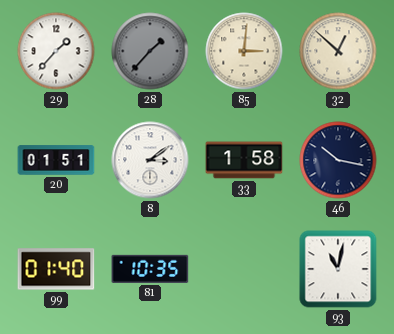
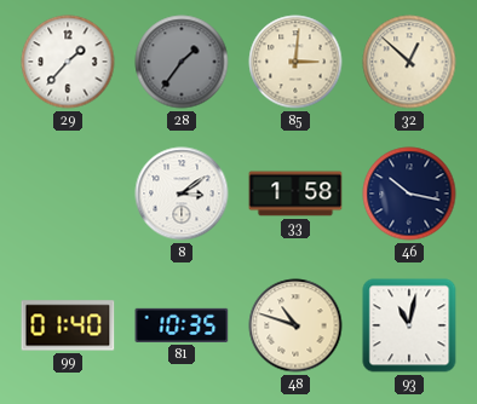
28: 1:37 -> 1:36 (182, 62)
20: 01:51 -> none (56, 160)
48: none -> 10:48 (295, 325)
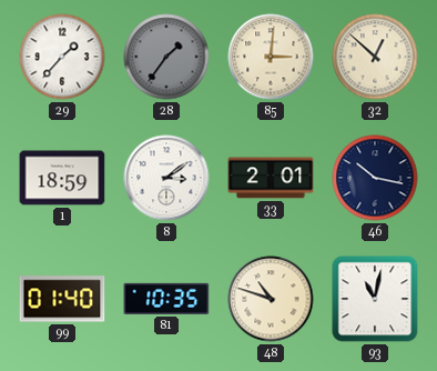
1: none -> 18:59 (62, 178)
33: 1:58 -> 2:01 (271, 178)
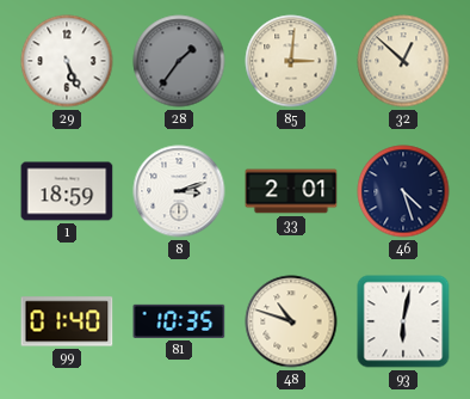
29: 1:37 -> 5:26 (67, 61)
8: 3:09 -> 3:12 (179, 191)
46: 10:17 -> 4:27 (403, 191)
93: 11:02 -> 6:02 (403, 321)
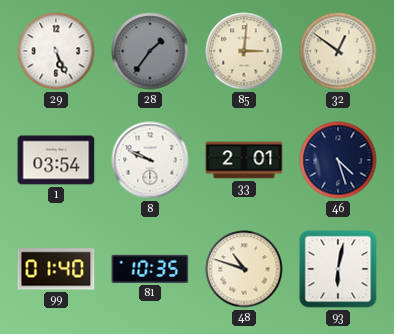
32: 12:52 -> 12:51 (338, 51)
1: 18:59 -> 03:54 (56, 160)
8: 3:12 -> 9:49 (150, 160)
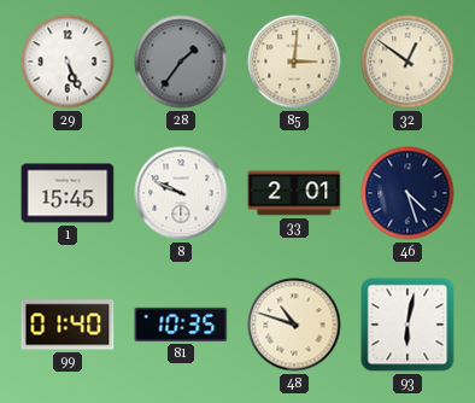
1: 03:54 -> 15:45 (68, 193)
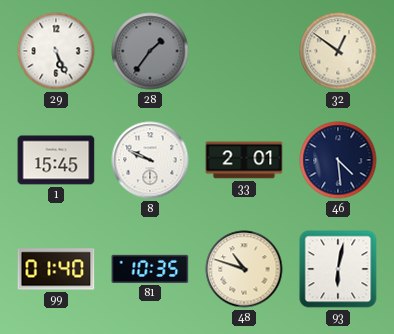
85: 3:01 -> none (294, 62)
46: 4:27 -> 4:29 (338, 160)
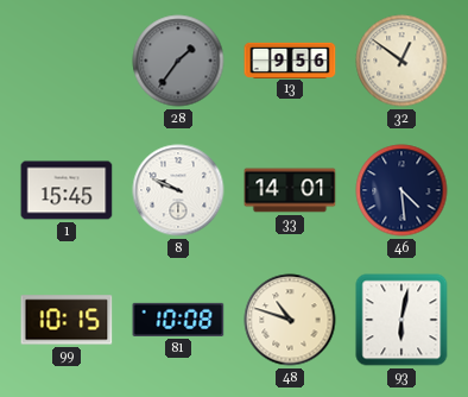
29: 5:26 -> none (56, 51)
13: none -> 9:56 (290, 59)
33: 2:01 -> 14:01 (290, 190)
99: 01:40 -> 10:15 (67, 320)
81: 10:35 -> 10:08 (178, 320)
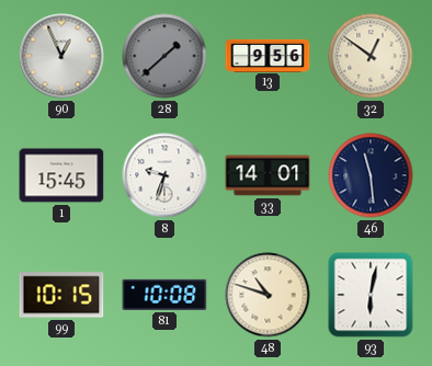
90: none -> 12:56 (61, 56)
28: 1:36 -> 1:38 (164, 56)
8: 9:49 -> 9:33 (164, 175)
46: 4:29 -> 11:29 (371, 175)
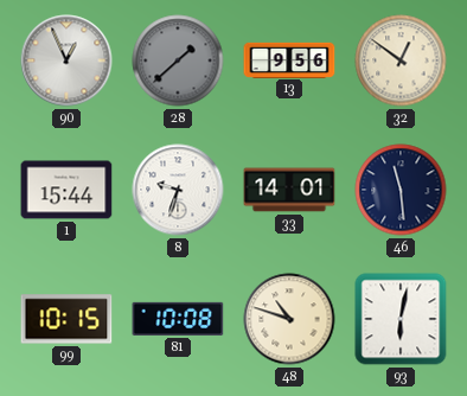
1: 15:45 -> 15:44 (66, 190)
